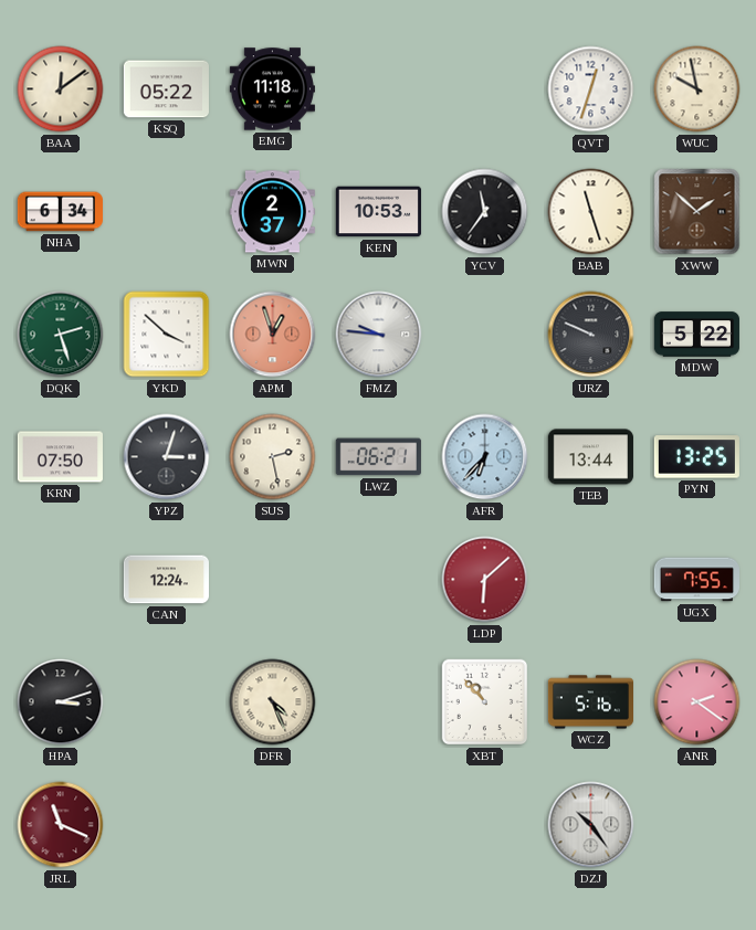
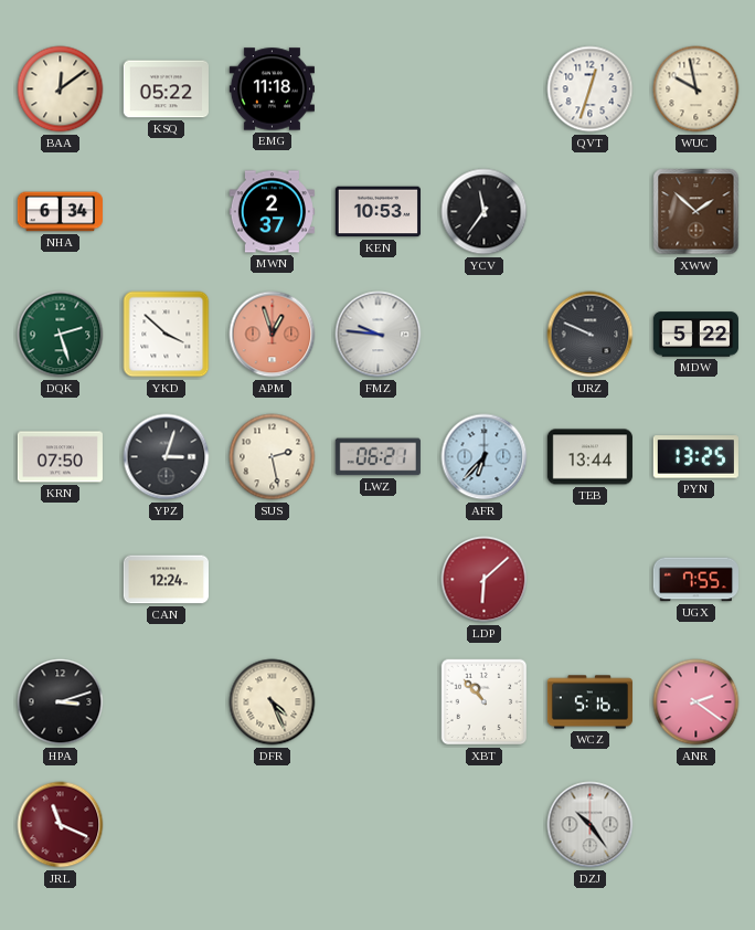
BAB: 11:27 -> none (591, 212)
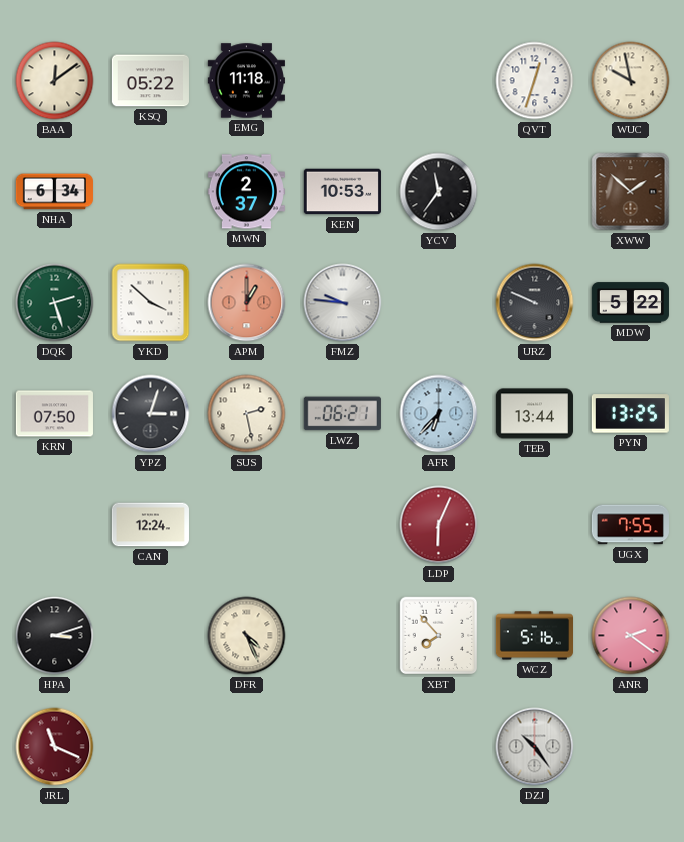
APM: 12:57 -> 1:00 (247, 303)
LDP: 6:08 -> 6:04 (439, 525)
XBT: 10:53 -> 7:53 (439, 636)
